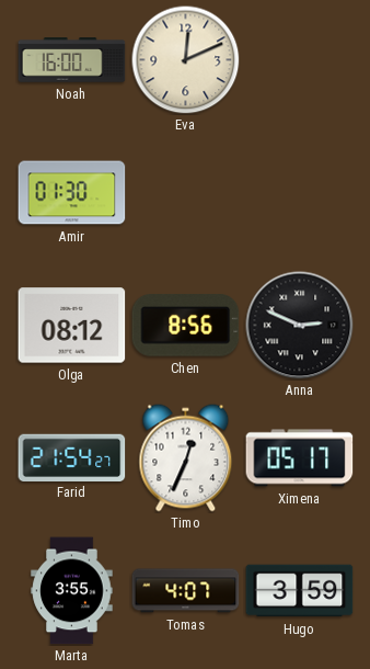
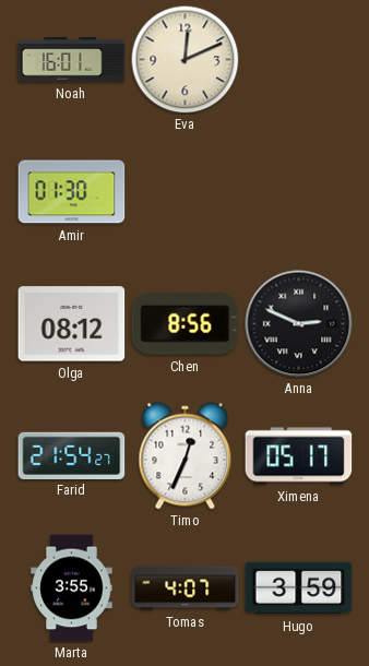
Noah: 16:00 -> 16:01 (72, 60)
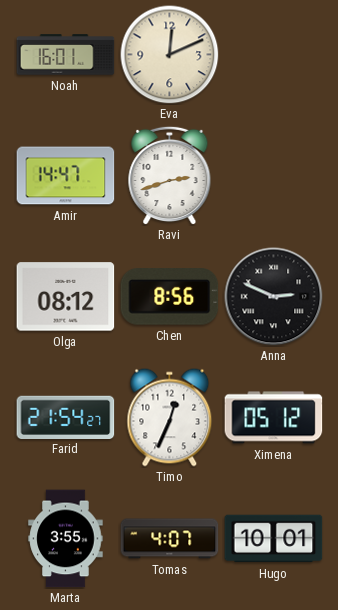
Amir: 01:30 -> 14:47 (66, 176)
Ravi: none -> 2:42 (170, 175)
Ximena: 05:17 -> 05:12 (274, 418)
Hugo: 3:59 -> 10:01 (274, 539)
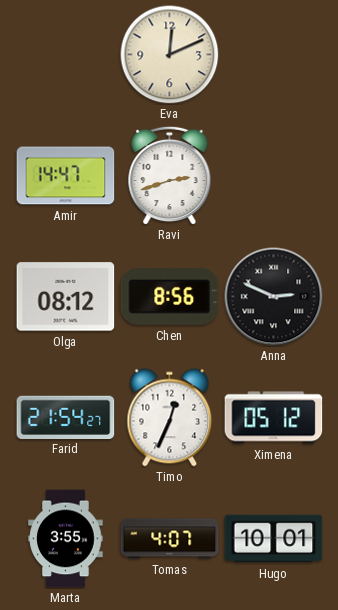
Noah: 16:01 -> none (66, 55)
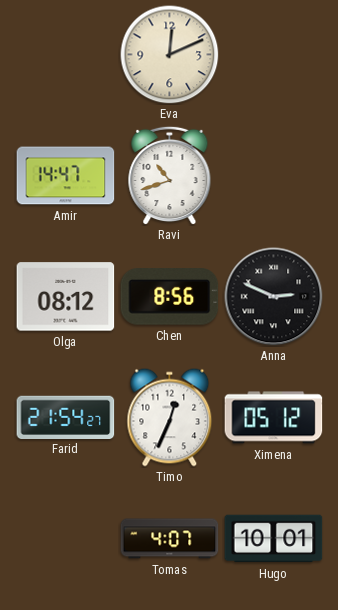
Ravi: 2:42 -> 10:42 (170, 175)
Marta: 3:55 -> none (66, 539)
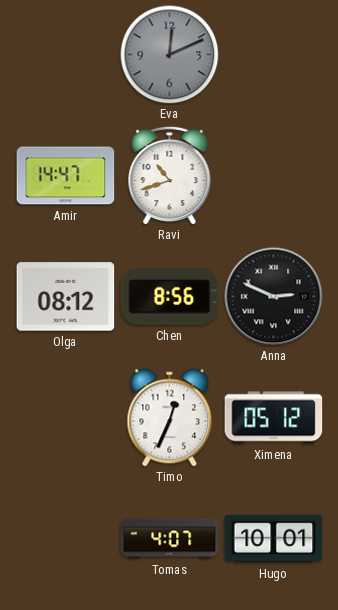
Eva dial: cream -> grey (170, 55)
Farid: 21:54 -> none (66, 417)
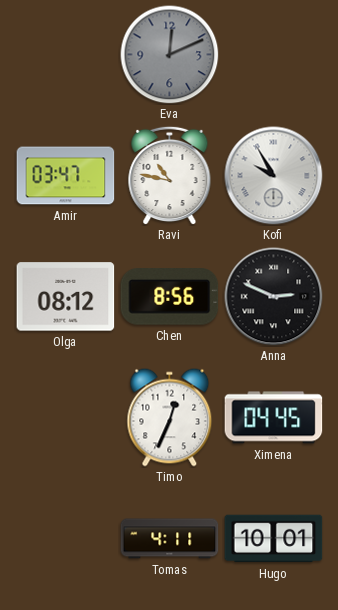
Amir: 14:47 -> 03:47 (66, 176)
Ravi: 10:42 -> 10:47 (170, 175)
Kofi: none -> 9:55 (274, 176)
Ximena: 05:12 -> 04:45 (274, 418)
Tomas: 4:07 -> 4:11 (170, 539)
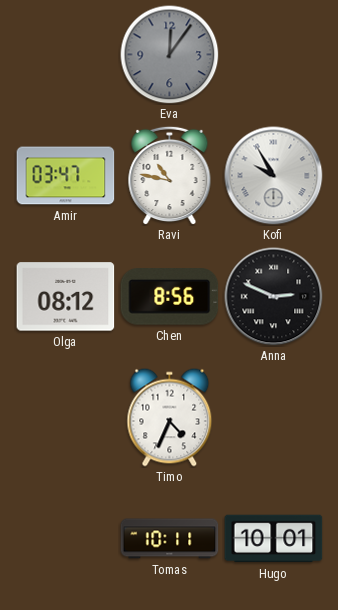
Eva: 12:11 -> 12:06 (170, 55)
Timo: 12:34 -> 4:34 (170, 418)
Ximena: 04:45 -> none (274, 418)
Tomas: 4:11 -> 10:11 (170, 539)
